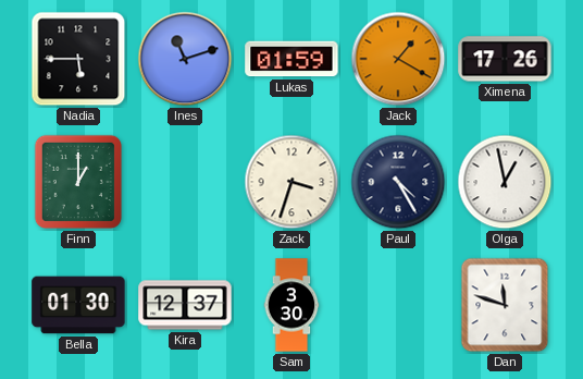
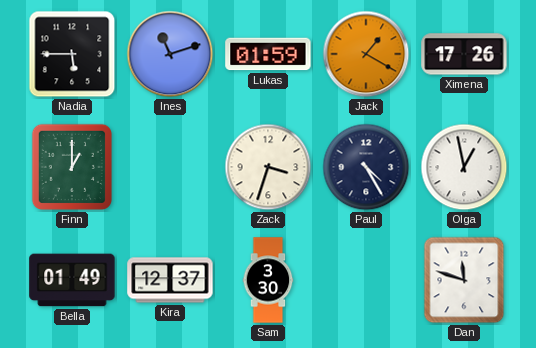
Bella: 01:30 -> 01:49 (72, 280)
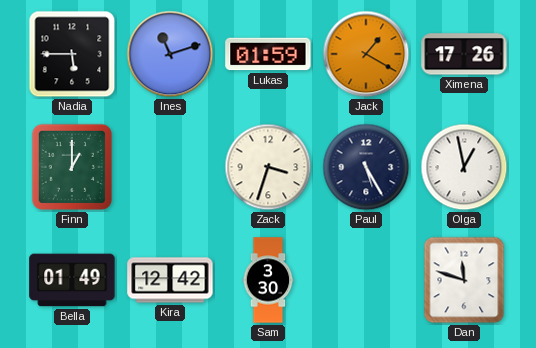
Paul: 4:25 -> 5:25 (366, 167)
Kira: 12:37 -> 12:42 (170, 280)
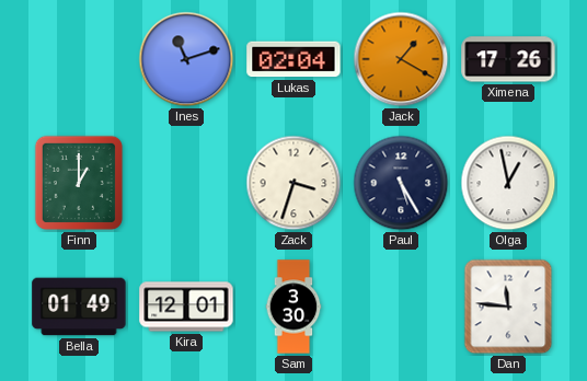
Nadia: 5:45 -> none (72, 54)
Lukas: 01:59 -> 02:04 (293, 59)
Kira: 12:42 -> 12:01 (186, 307)
Dan: 11:48 -> 11:46 (508, 307)
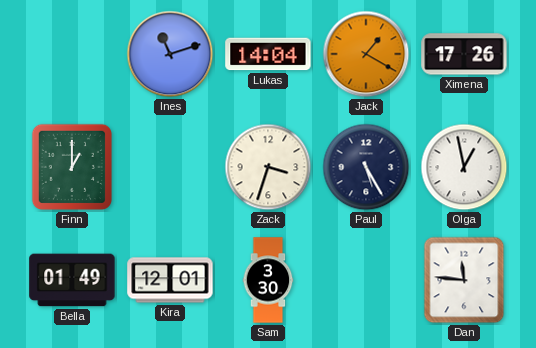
Lukas: 02:04 -> 14:04 (268, 54)
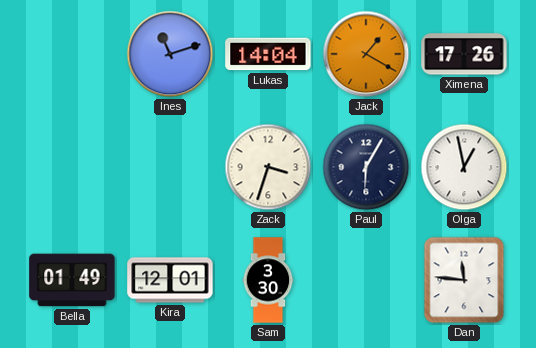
Finn: 1:00 -> none (72, 167)
Paul: 5:25 -> 6:05 (366, 167)
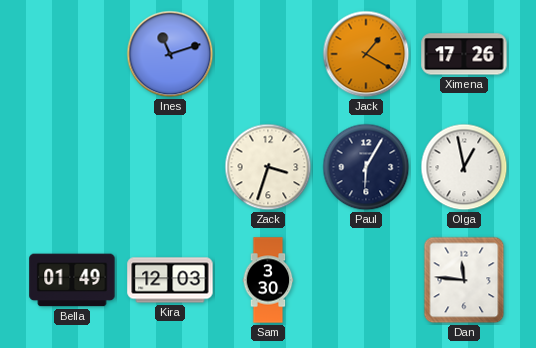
Lukas: 14:04 -> none (268, 54)
Kira: 12:01 -> 12:03 (170, 280)
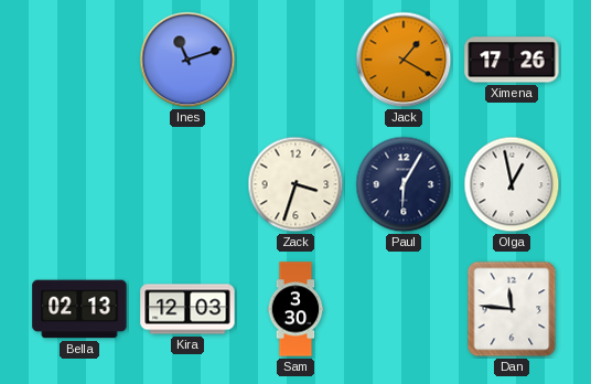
Bella: 01:49 -> 02:13 (79, 309)
